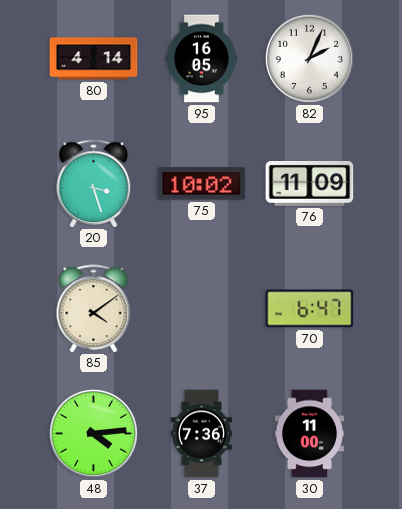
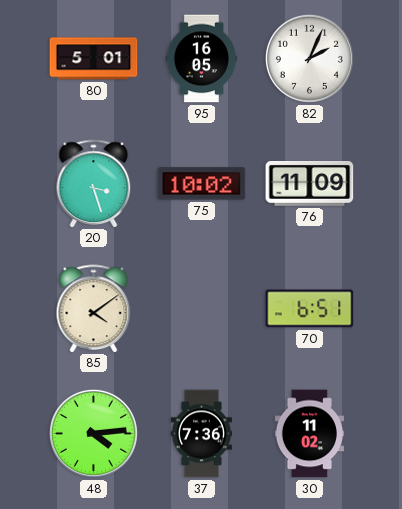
80: 4:14 -> 5:01 (94, 59)
70: 6:47 -> 6:51 (310, 309)
30: 11:00 -> 11:02 (309, 434)
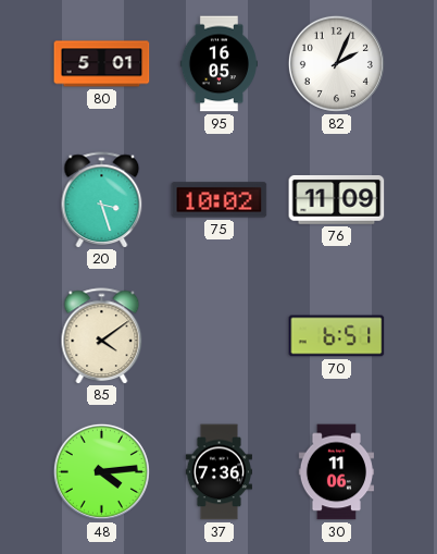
30: 11:02 -> 11:06 (336, 472)
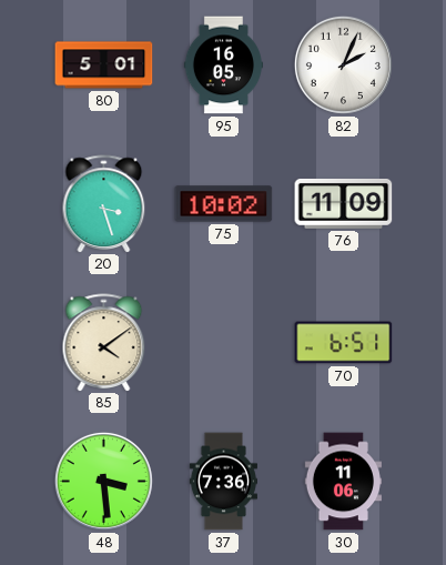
48: 4:14 -> 3:29 (103, 481)
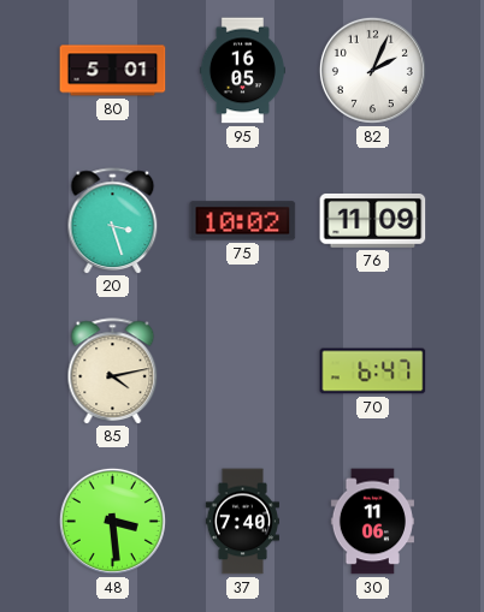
85: 4:09 -> 4:13 (113, 370)
70: 6:51 -> 6:47 (373, 372)
37: 7:36 -> 7:40 (242, 522)
